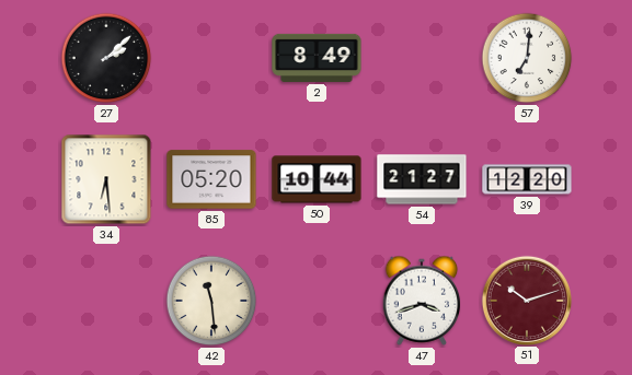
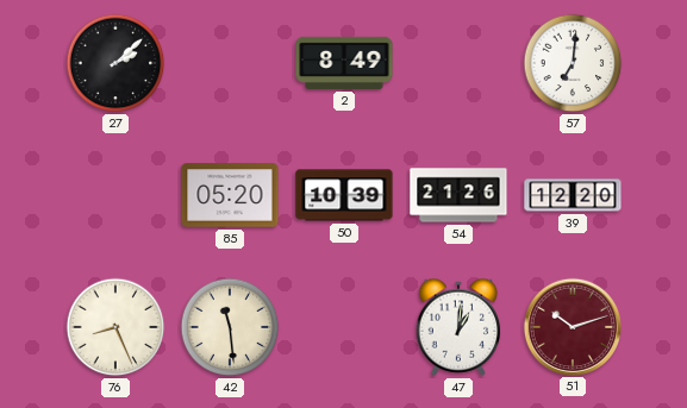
34: 6:29 -> none (106, 179)
50: 10:44 -> 10:39 (344, 195)
54: 21:27 -> 21:26 (458, 195)
76: none -> 8:26 (115, 327)
47: 3:42 -> 1:01 (458, 327)
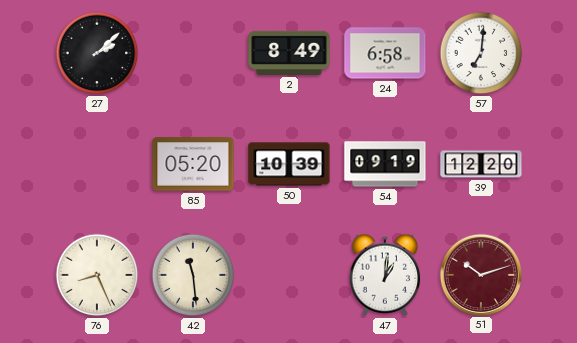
24: none -> 6:58 (385, 53)
54: 21:26 -> 09:19 (385, 164)
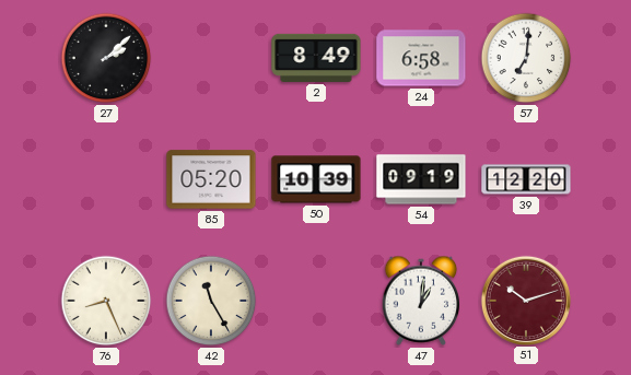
42: 11:29 -> 11:25 (211, 301)
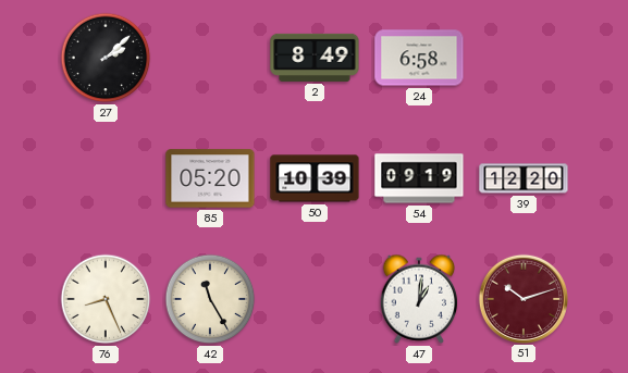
57: 7:01 -> none (526, 58)
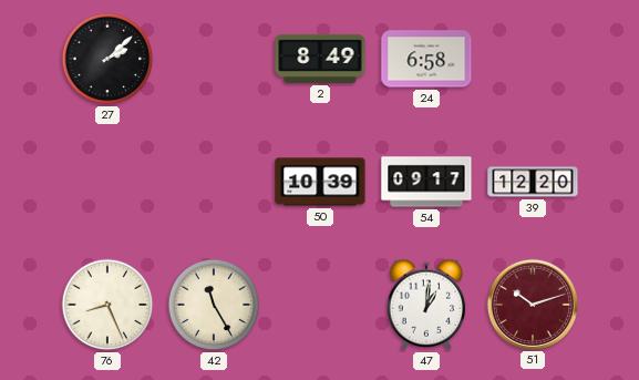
85: 05:20 -> none (210, 178)
54: 09:19 -> 09:17 (426, 182)
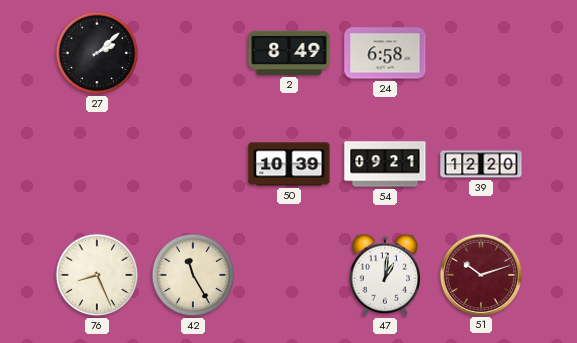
54: 09:17 -> 09:21 (385, 164)
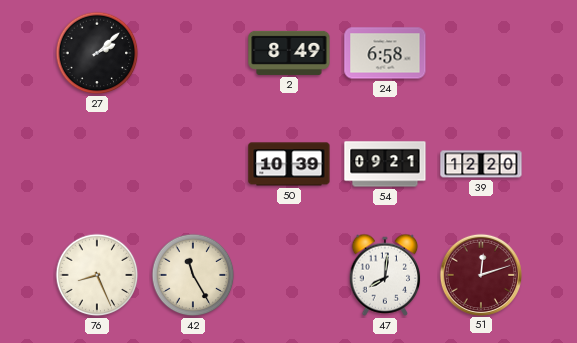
47: 1:01 -> 8:01 (385, 275)
51: 10:12 -> 12:12 (480, 274)
